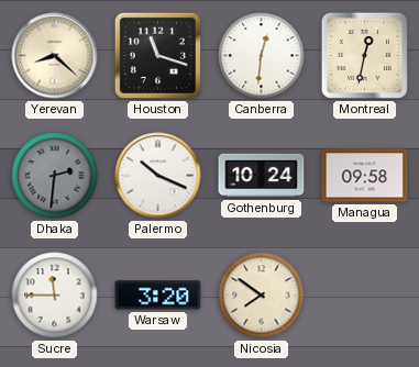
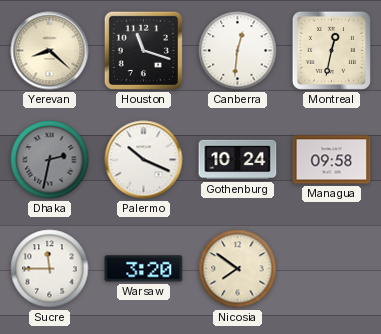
Dhaka: 2:31 -> 2:32 (50, 160)
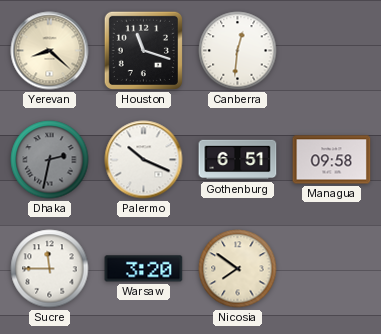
Montreal: 12:32 -> none (331, 50)
Gothenburg: 10:24 -> 6:51 (238, 160)
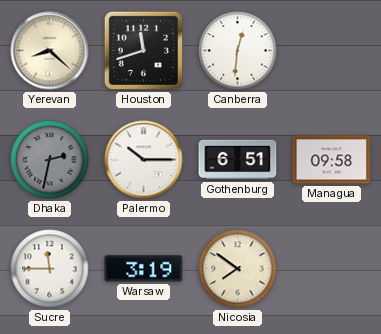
Houston: 11:18 -> 11:42 (143, 50)
Palermo: 10:19 -> 10:15 (144, 160)
Warsaw: 3:20 -> 3:19 (144, 269)
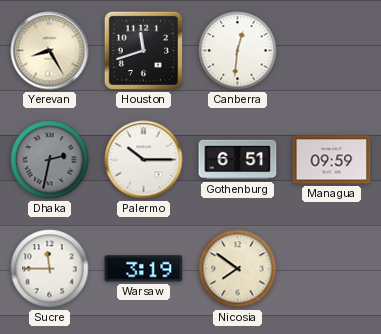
Yerevan: 8:22 -> 8:25 (50, 51)
Managua: 09:58 -> 09:59 (332, 160)
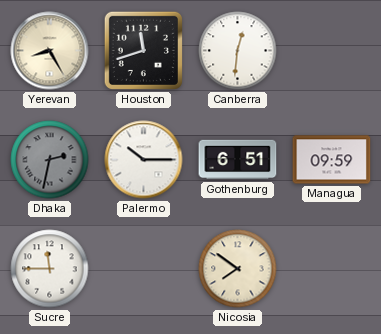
Warsaw: 3:19 -> none (144, 269)
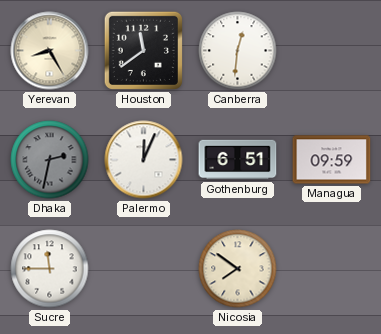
Houston: 11:42 -> 11:39 (143, 50)
Palermo: 10:15 -> 12:04 (144, 160)
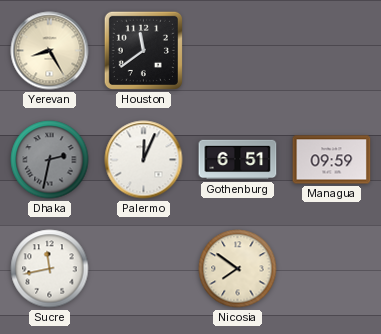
Canberra: 12:31 -> none (238, 51)
Sucre: 11:45 -> 11:43 (50, 269)
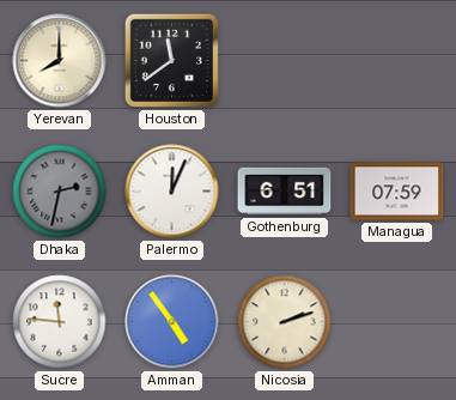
Yerevan: 8:25 -> 8:00 (60, 61)
Managua: 09:59 -> 07:59 (397, 192)
Sucre: 11:43 -> 11:46 (60, 322)
Amman: none -> 4:54 (172, 322)
Nicosia: 7:51 -> 2:12 (285, 322)
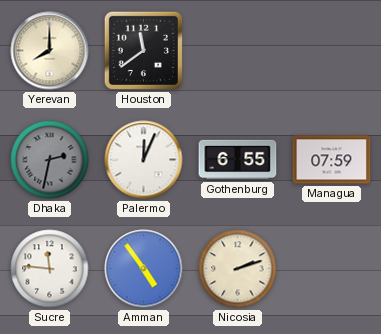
Gothenburg: 6:51 -> 6:55 (238, 160)
